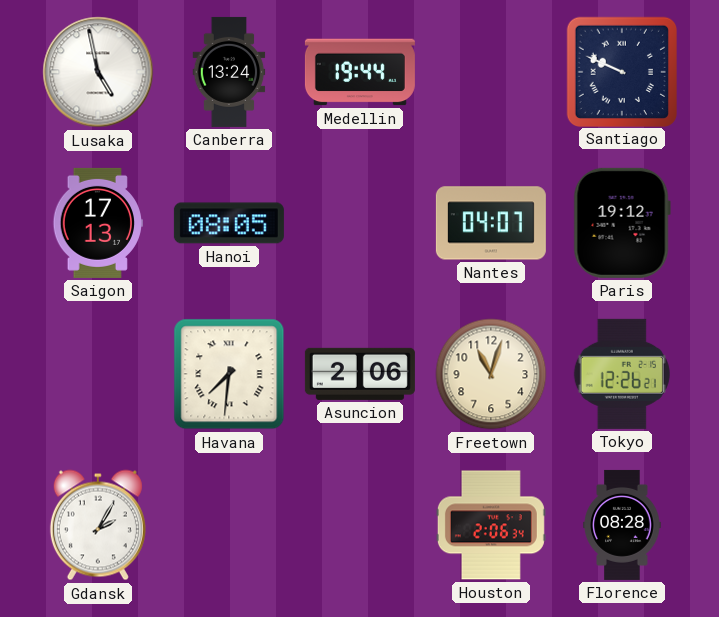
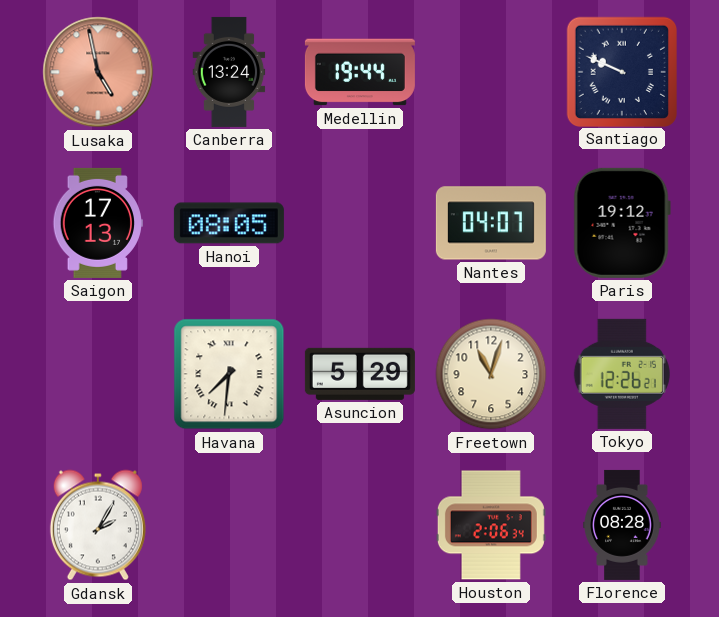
Lusaka dial: white -> salmon (98, 72)
Asuncion: 2:06 -> 5:29 (360, 374)
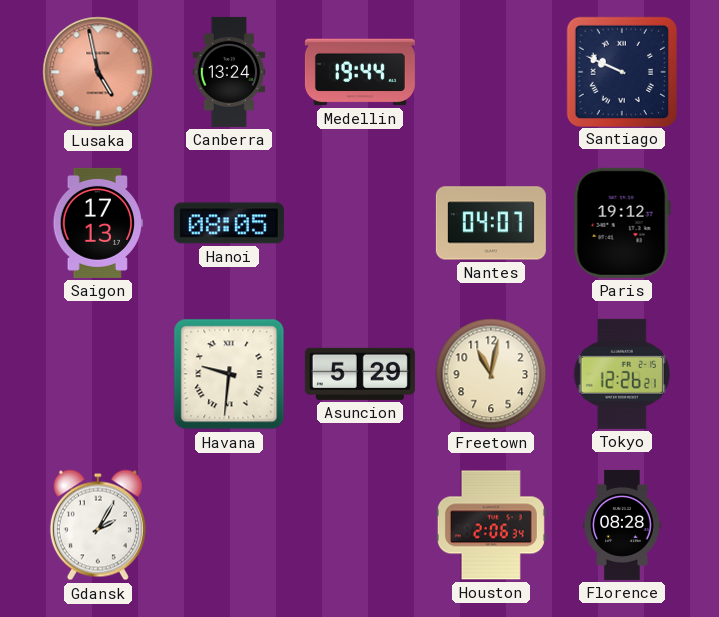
Havana: 7:31 -> 9:31 (229, 374)
Freetown: 11:03 -> 11:02 (491, 374)
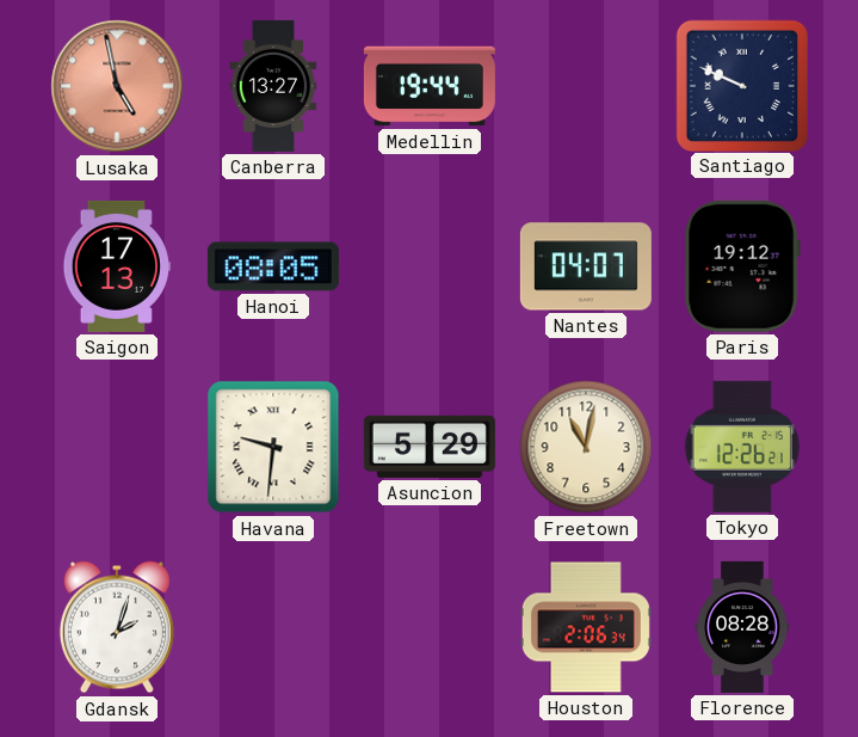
Canberra: 13:24 -> 13:27 (273, 86)
Gdansk: 2:05 -> 2:03 (117, 627)
